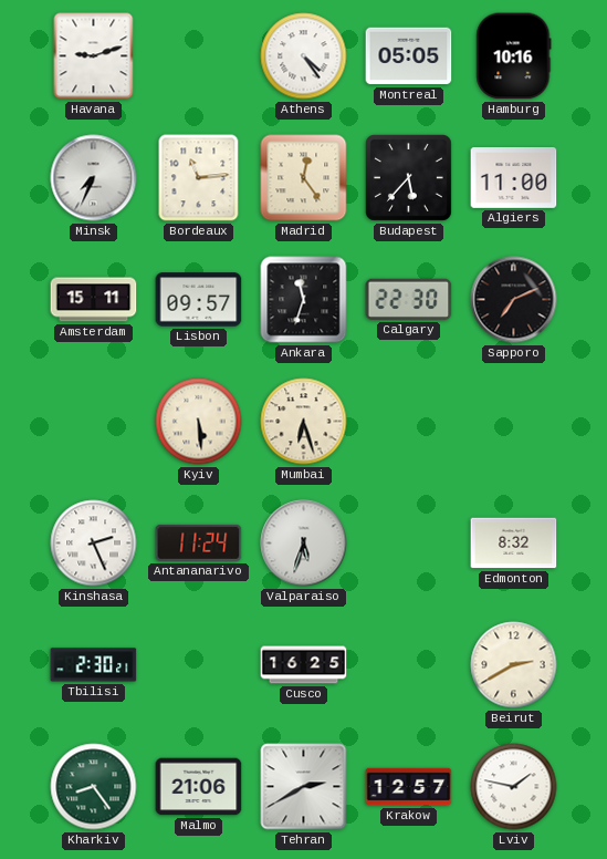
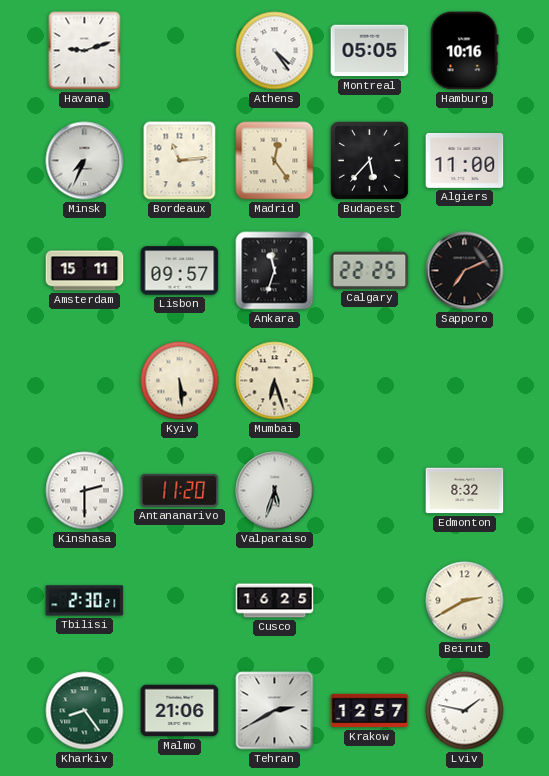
Calgary: 22:30 -> 22:25 (370, 270)
Kinshasa: 2:26 -> 2:30 (85, 491)
Antananarivo: 11:24 -> 11:20 (180, 490)
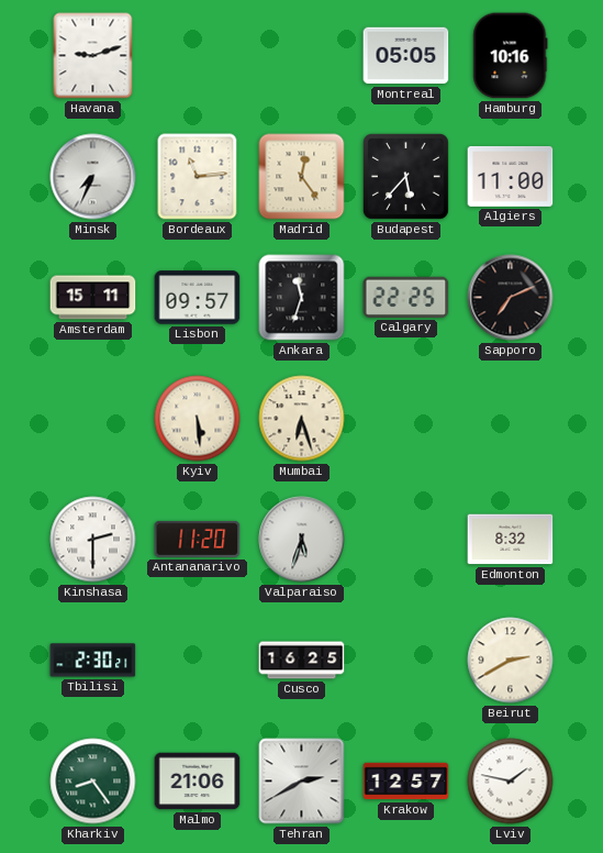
Athens: 4:24 -> none (275, 51)
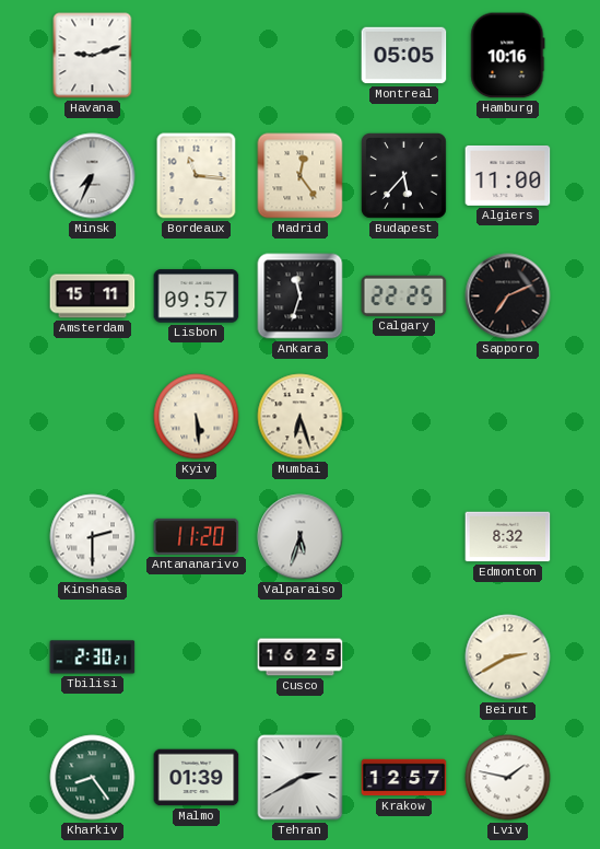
Bordeaux: 11:14 -> 11:16 (197, 176)
Malmo: 21:06 -> 01:39 (197, 778)
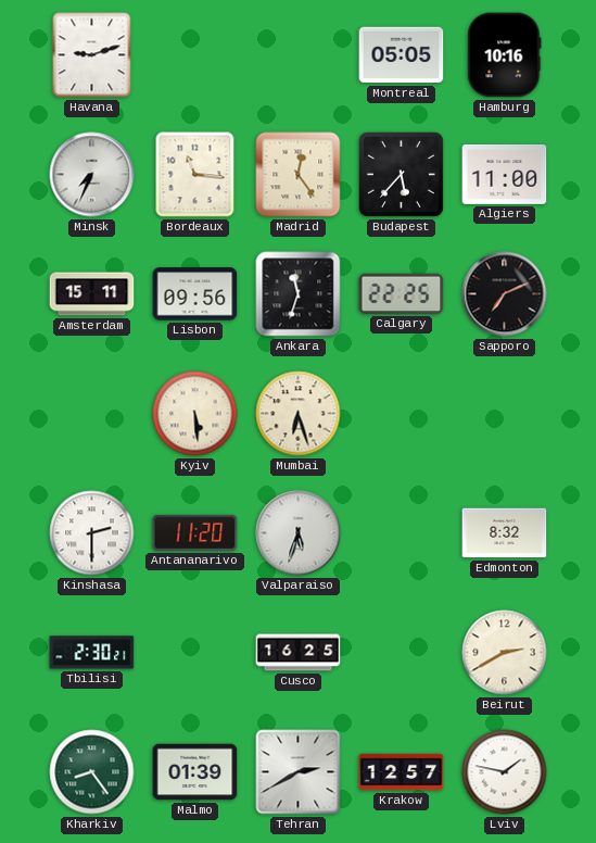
Lisbon: 09:57 -> 09:56 (195, 294)
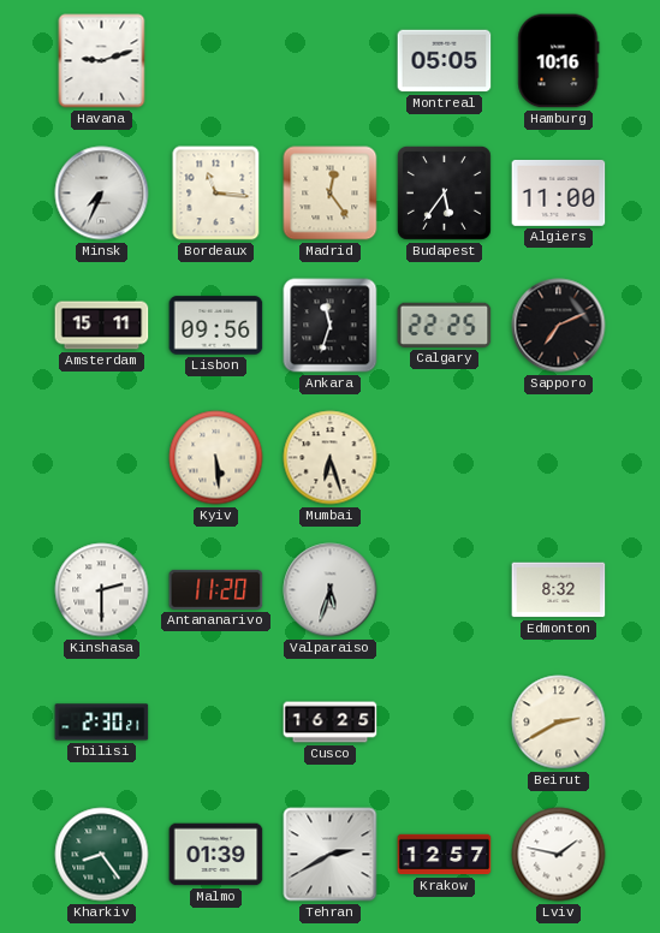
Budapest: 5:37 -> 5:36 (444, 192)
